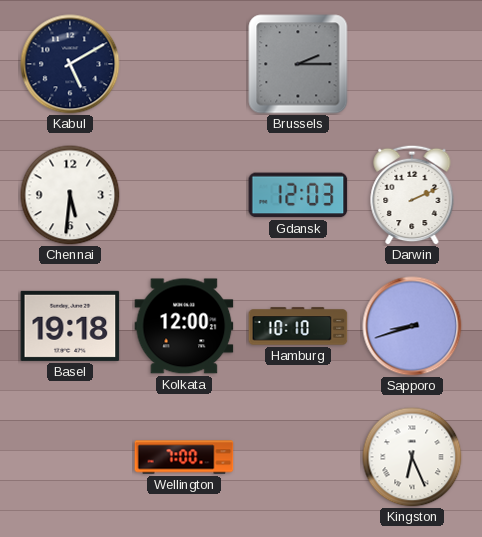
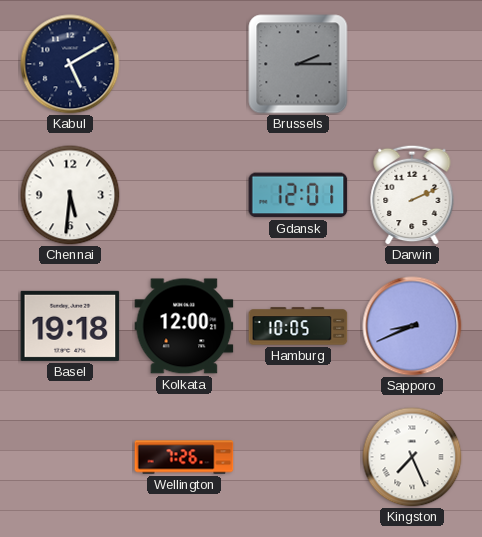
Gdansk: 12:03 -> 12:01 (298, 195)
Hamburg: 10:10 -> 10:05 (298, 326)
Sapporo: 8:42 -> 8:41 (412, 326)
Wellington: 7:00 -> 7:26 (184, 457)
Kingston: 6:26 -> 7:26 (412, 457)
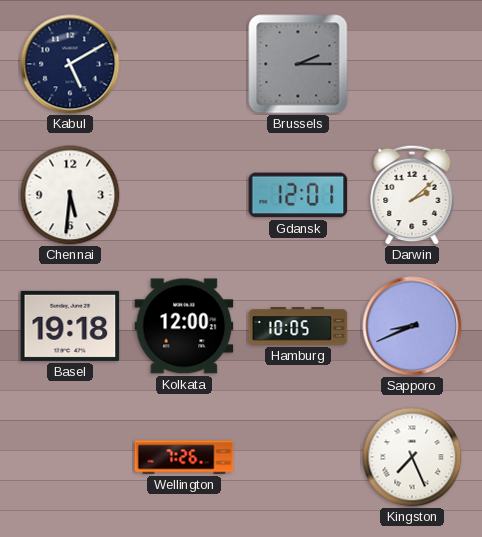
Darwin: 2:11 -> 2:08 (412, 195)
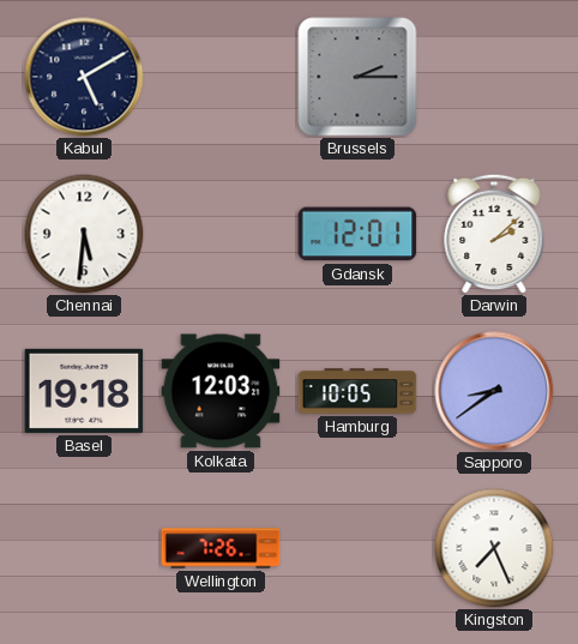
Kolkata: 12:00 -> 12:03 (221, 391)
Sapporo: 8:41 -> 8:39 (494, 391)
